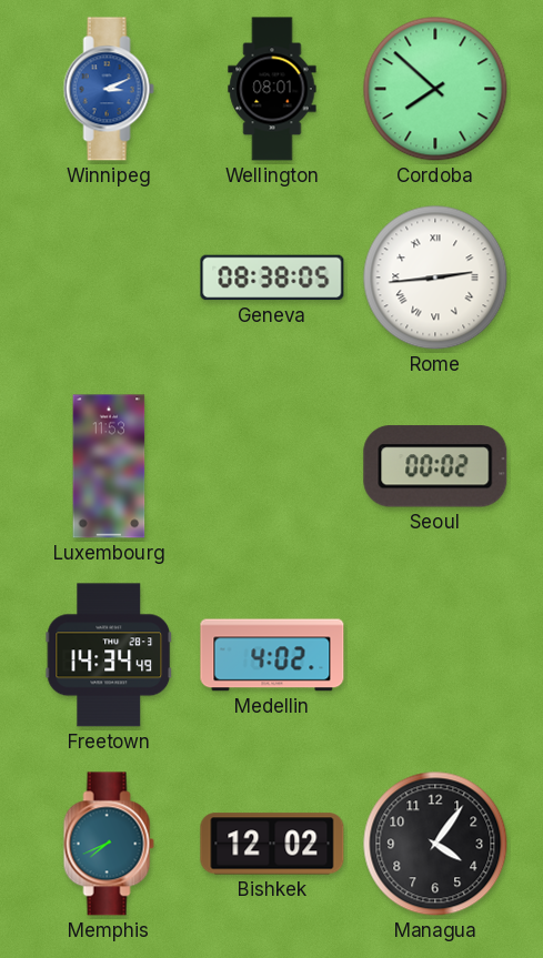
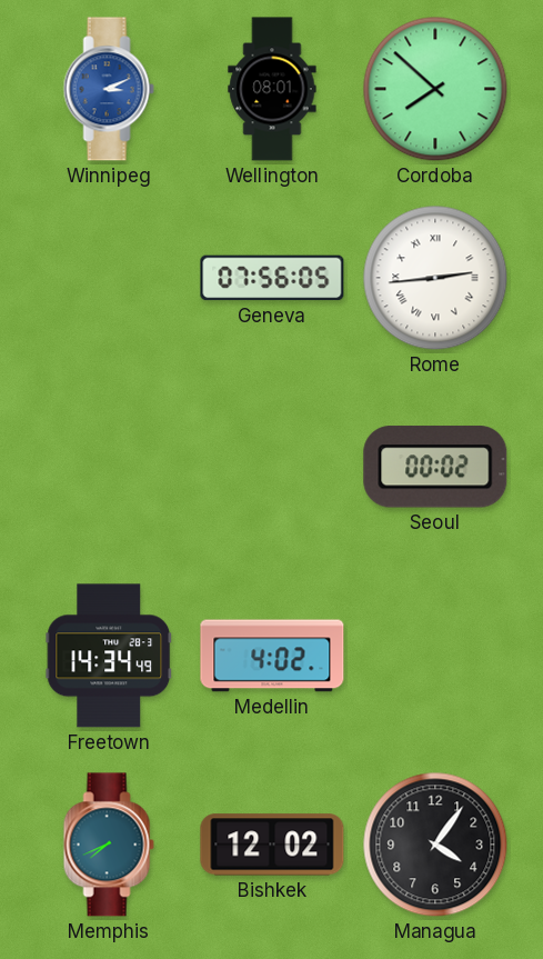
Geneva: 08:38 -> 07:56 (272, 278)
Luxembourg: 11:53 -> none (109, 466)
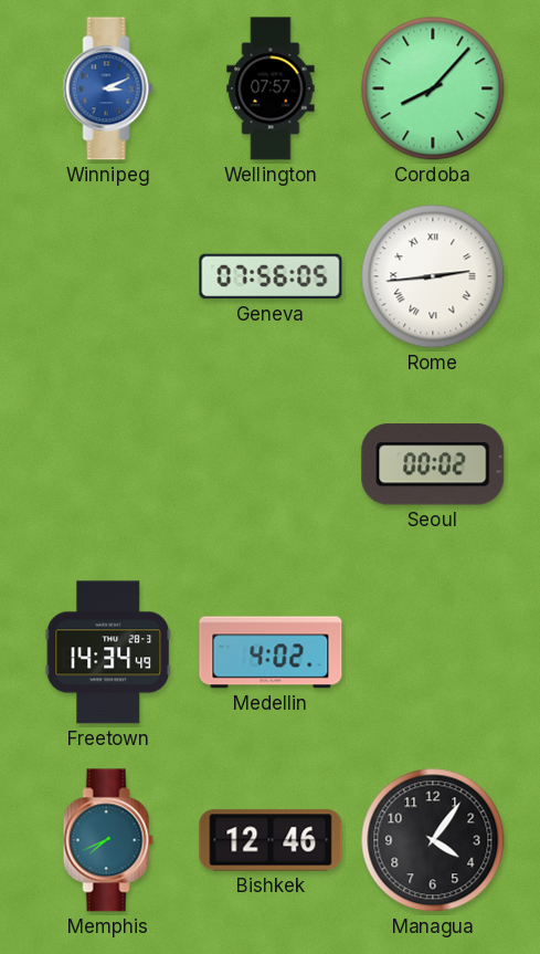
Wellington: 08:01 -> 07:57 (271, 88)
Cordoba: 7:52 -> 8:07 (433, 88)
Bishkek: 12:02 -> 12:46 (271, 840)
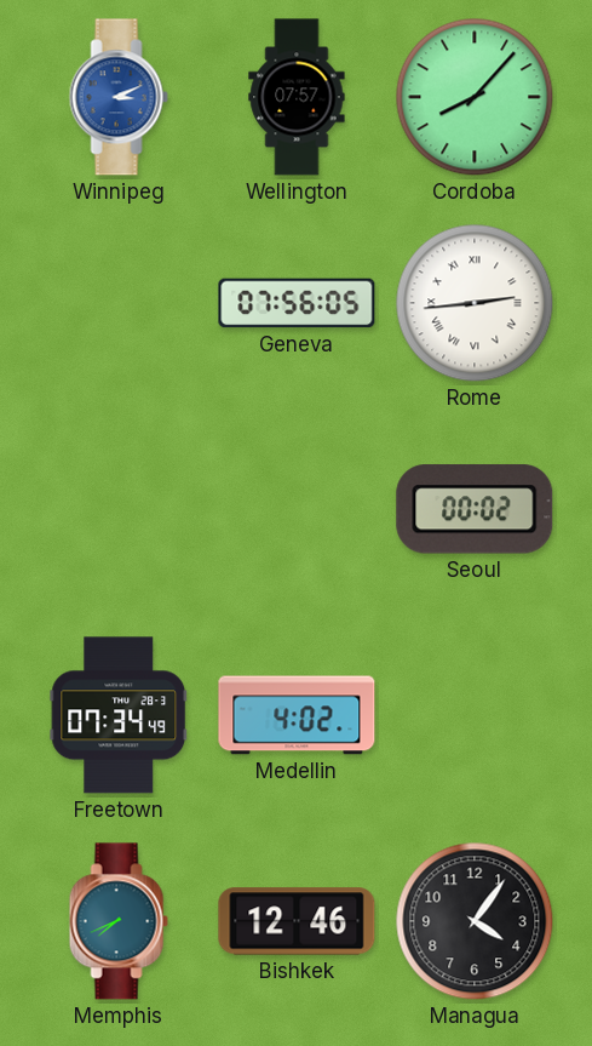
Freetown: 14:34 -> 07:34 (119, 715)
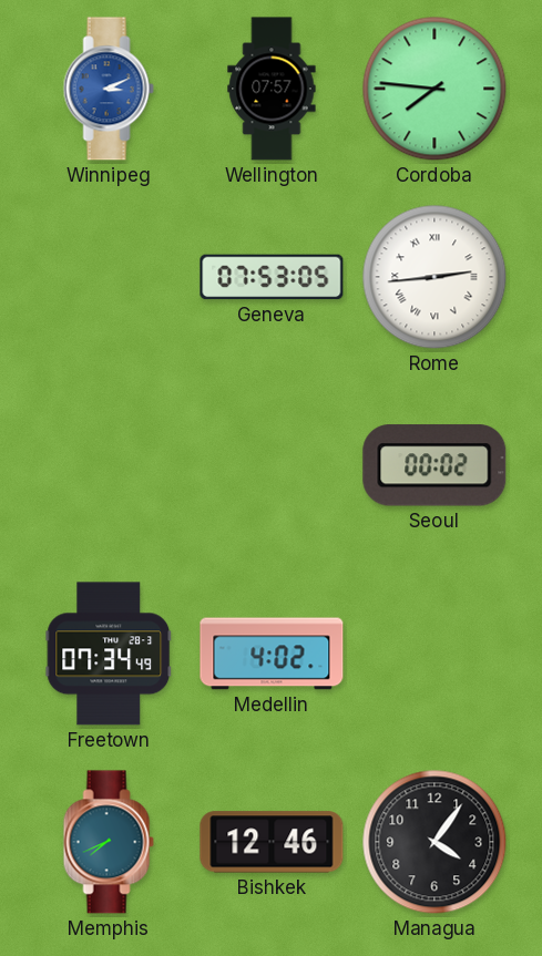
Cordoba: 8:07 -> 7:46 (434, 89)
Geneva: 07:56 -> 07:53 (272, 277)
